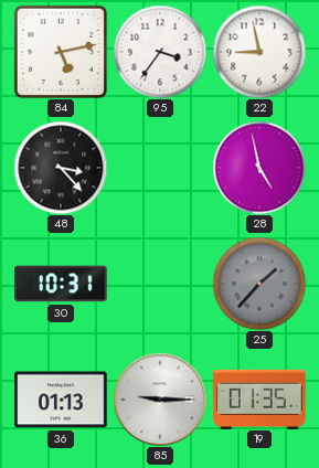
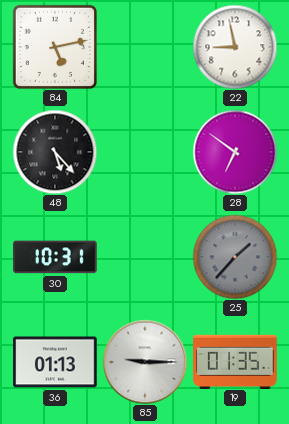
95: 3:36 -> none (160, 52)
48: 3:23 -> 5:23 (55, 152)
28: 4:58 -> 6:51 (235, 152)
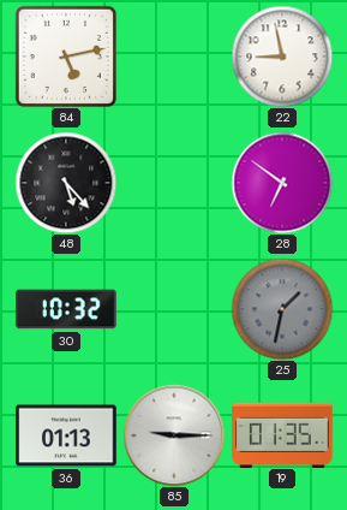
30: 10:31 -> 10:32 (66, 309)
25: 1:37 -> 1:32 (282, 309)
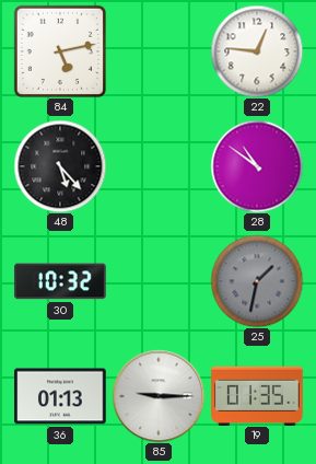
22: 8:58 -> 12:46 (257, 51)
28: 6:51 -> 10:51 (257, 166)
